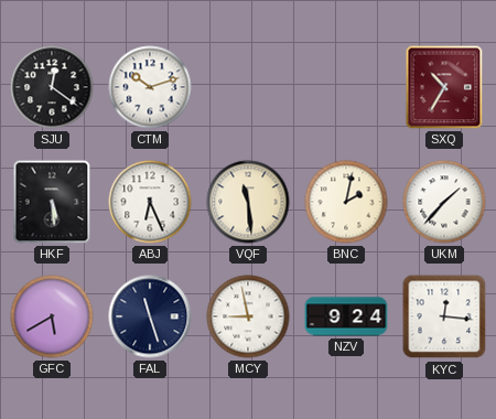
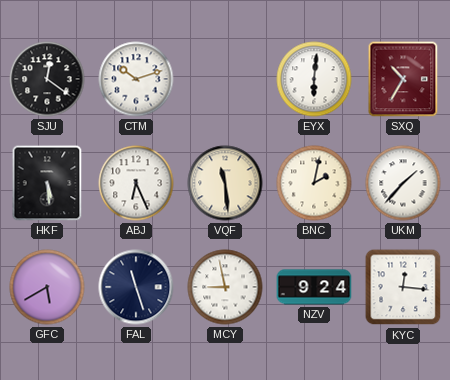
EYX: none -> 6:01 (314, 79)
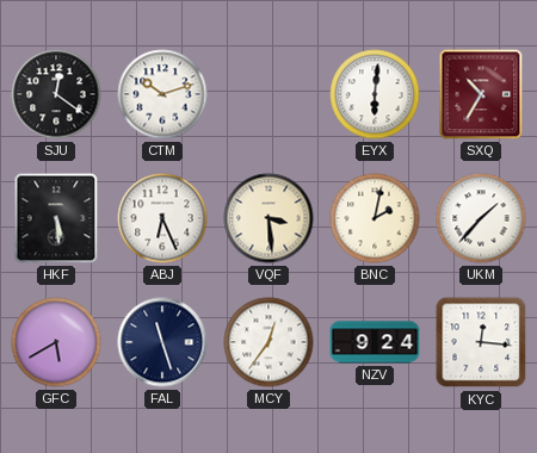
VQF: 11:29 -> 3:29 (268, 218)
MCY: 8:58 -> 12:36 (268, 342)
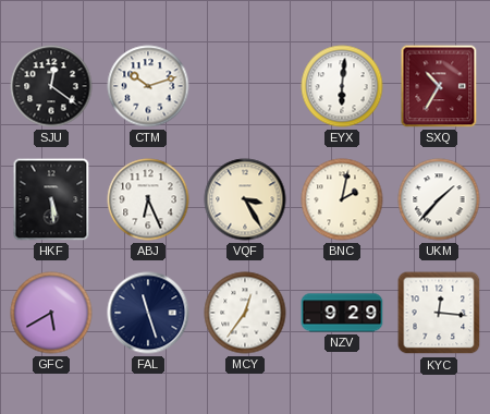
VQF: 3:29 -> 3:25 (245, 199)
NZV: 9:24 -> 9:29 (342, 313)
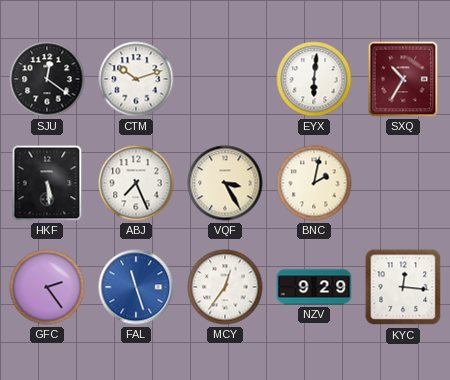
ABJ: 6:26 -> 7:26 (136, 183)
UKM: 1:37 -> none (439, 199)
GFC: 5:40 -> 2:24 (47, 287)
FAL dial: navy -> blue (136, 287)
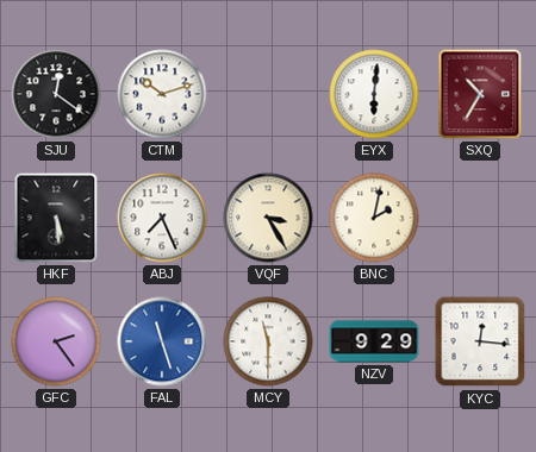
MCY: 12:36 -> 11:30 (268, 341)
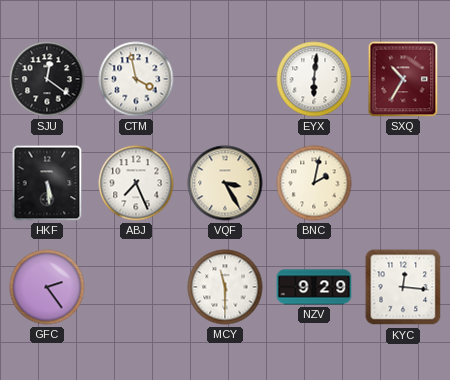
CTM: 10:12 -> 3:58 (136, 79)
FAL: 11:27 -> none (162, 341)
